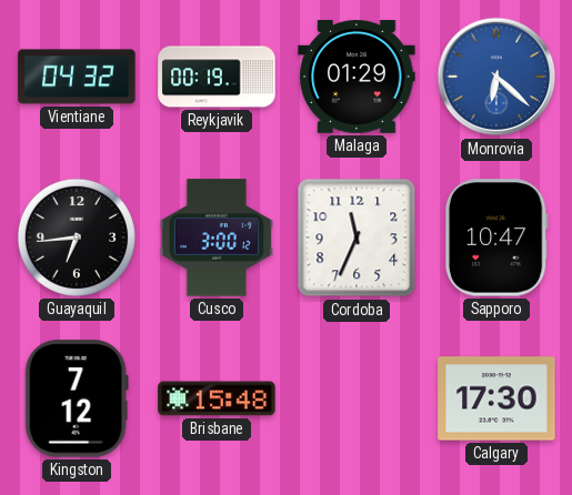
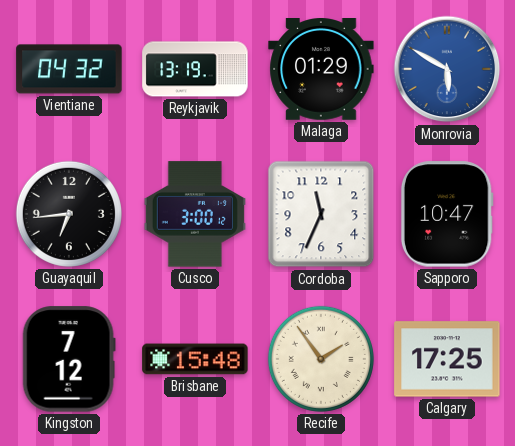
Reykjavik: 00:19 -> 13:19 (195, 69)
Monrovia: 6:22 -> 5:50 (447, 69)
Recife: none -> 1:54 (321, 359)
Calgary: 17:30 -> 17:25 (447, 359)
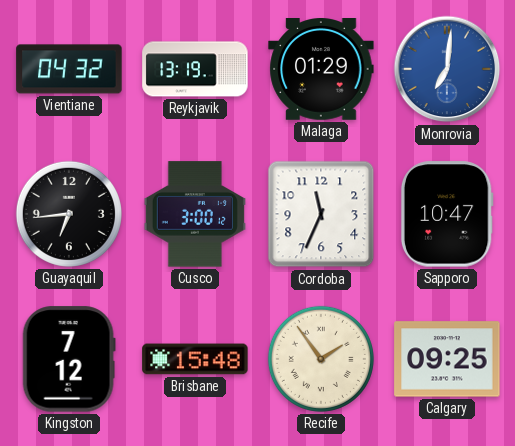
Monrovia: 5:50 -> 7:01 (447, 69)
Calgary: 17:25 -> 09:25 (447, 359)
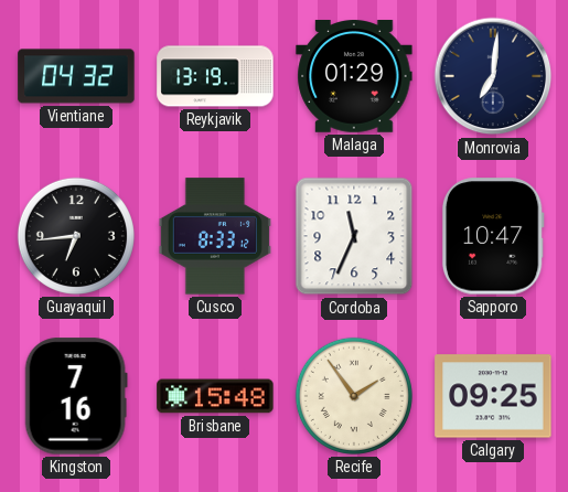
Monrovia dial: blue -> navy (493, 76)
Cusco: 3:00 -> 8:33 (215, 236)
Kingston: 7:12 -> 7:16 (76, 396)
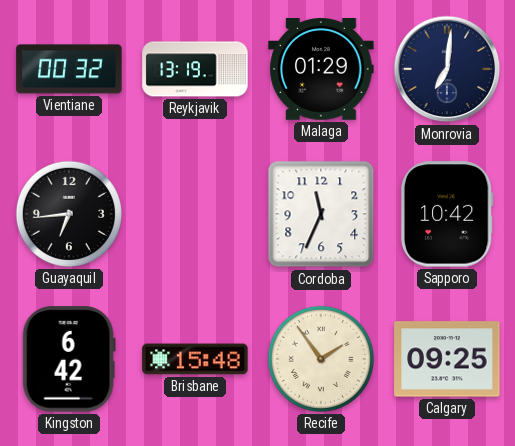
Vientiane: 04:32 -> 00:32 (69, 69)
Cusco: 8:33 -> none (215, 236)
Sapporo: 10:47 -> 10:42 (447, 214)
Kingston: 7:16 -> 6:42 (69, 359)
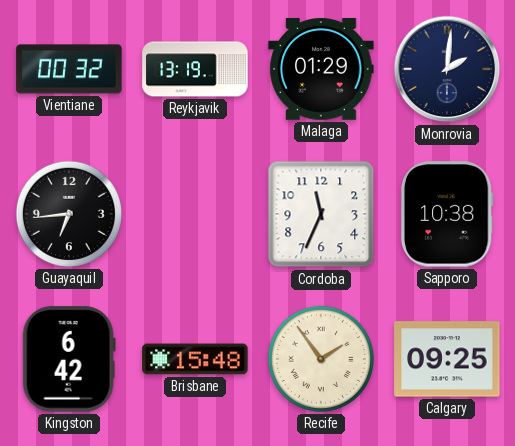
Monrovia: 7:01 -> 2:01 (447, 69)
Sapporo: 10:42 -> 10:38 (447, 214)
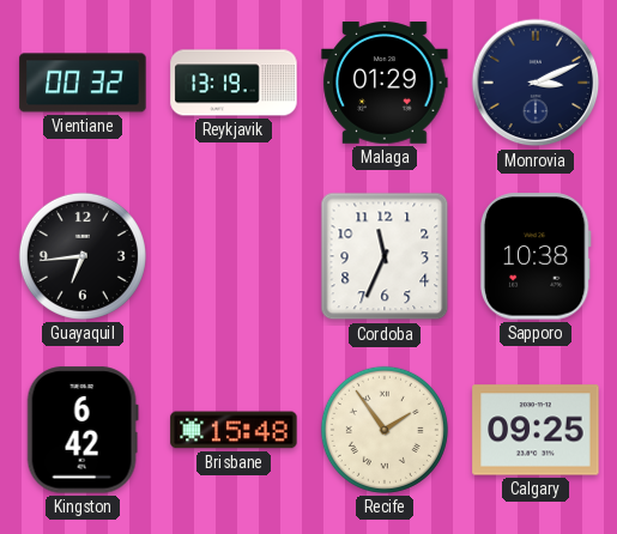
Monrovia: 2:01 -> 3:11 (536, 83)
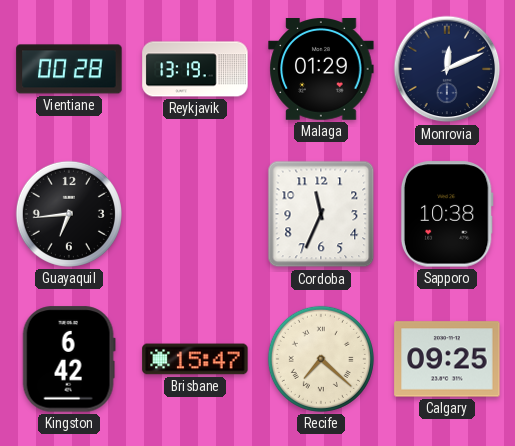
Vientiane: 00:32 -> 00:28 (69, 69)
Monrovia: 3:11 -> 12:11 (447, 69)
Brisbane: 15:48 -> 15:47 (195, 359)
Recife: 1:54 -> 7:22 (321, 359)
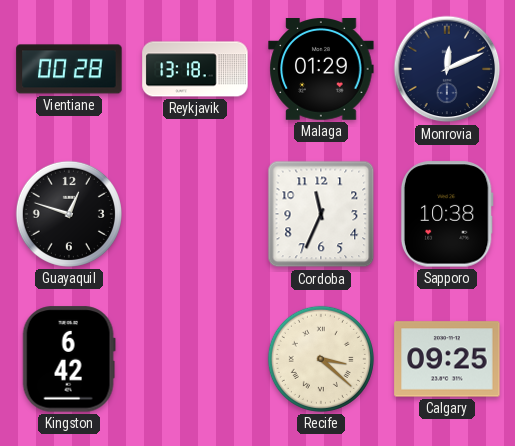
Reykjavik: 13:19 -> 13:18 (195, 69)
Guayaquil: 6:44 -> 12:48 (69, 214)
Brisbane: 15:47 -> none (195, 359)
Recife: 7:22 -> 3:22 (321, 359)
